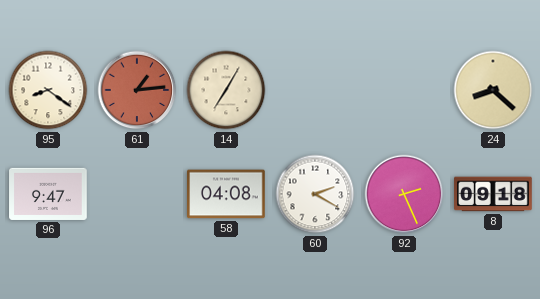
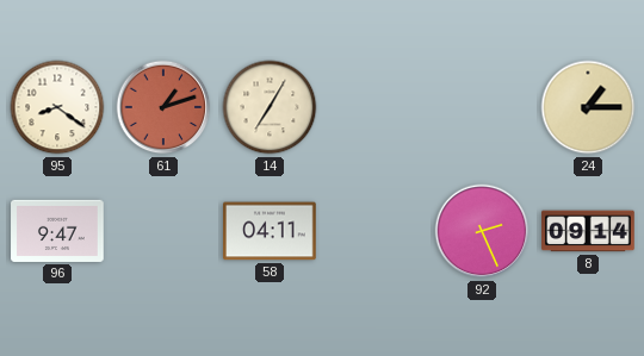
61: 1:14 -> 1:12 (163, 107)
24: 8:22 -> 1:15 (588, 107)
58: 04:08 -> 04:11 (271, 231)
60: 2:20 -> none (315, 194)
8: 09:18 -> 09:14 (588, 231)
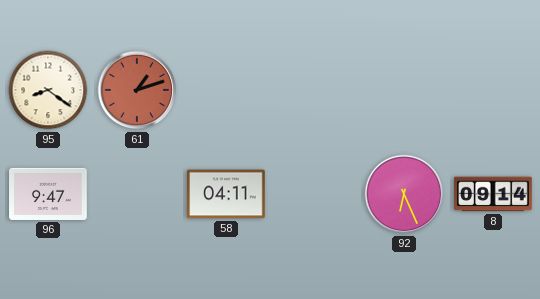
14: 7:05 -> none (270, 107)
24: 1:15 -> none (588, 107)
92: 2:26 -> 6:26 (404, 194)
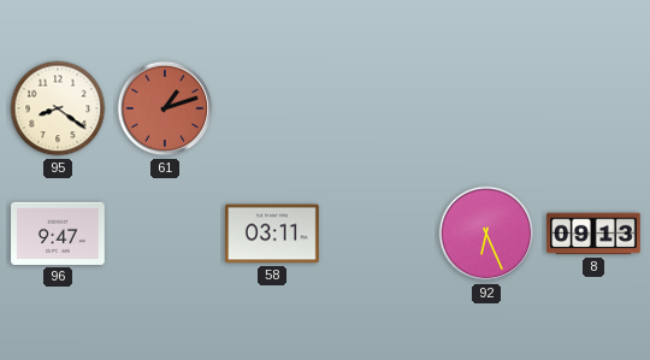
58: 04:11 -> 03:11 (273, 234)
8: 09:14 -> 09:13 (593, 234)
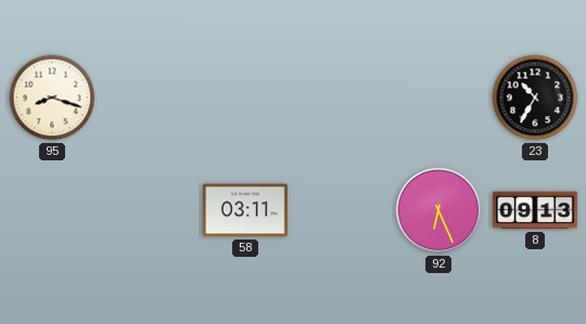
95: 8:21 -> 8:18 (52, 98)
61: 1:12 -> none (165, 108)
23: none -> 10:35 (535, 98)
96: 9:47 -> none (58, 234)
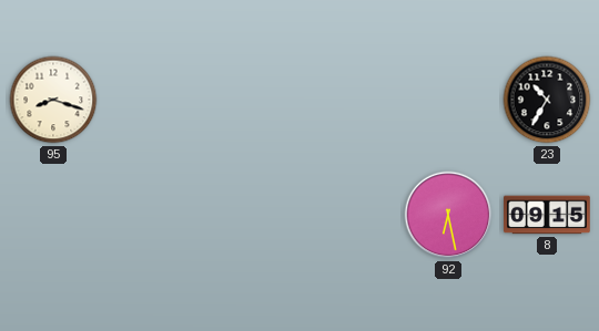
58: 03:11 -> none (246, 210)
92: 6:26 -> 6:28 (448, 215)
8: 09:13 -> 09:15 (547, 215)
